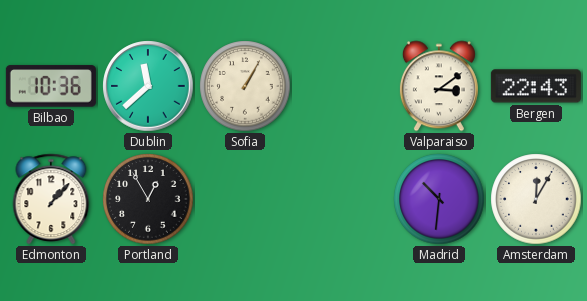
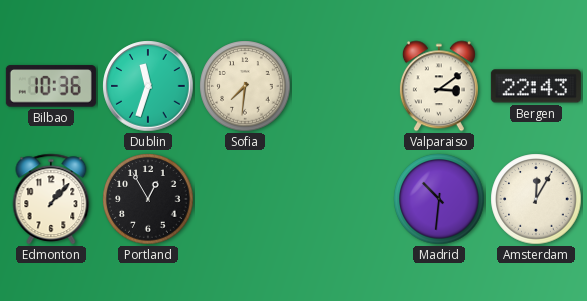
Dublin: 11:38 -> 11:33 (148, 86)
Sofia: 1:05 -> 7:31 (245, 86)
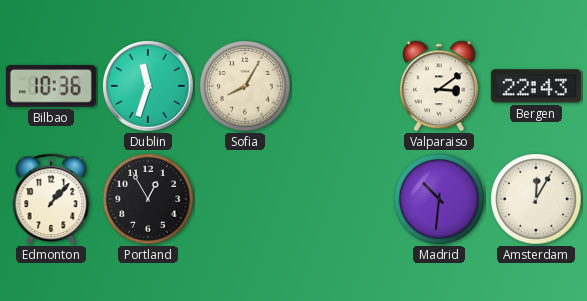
Sofia: 7:31 -> 8:05 (245, 86)
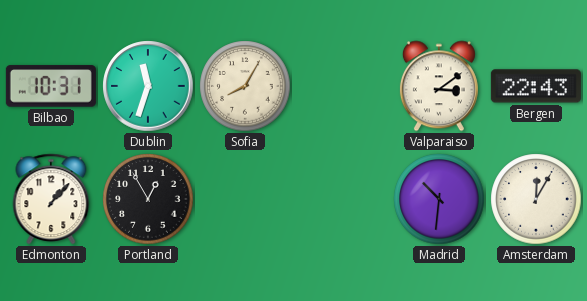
Bilbao: 10:36 -> 10:31 (51, 86)
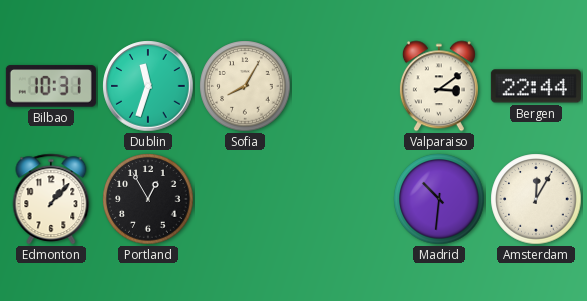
Bergen: 22:43 -> 22:44 (536, 86)
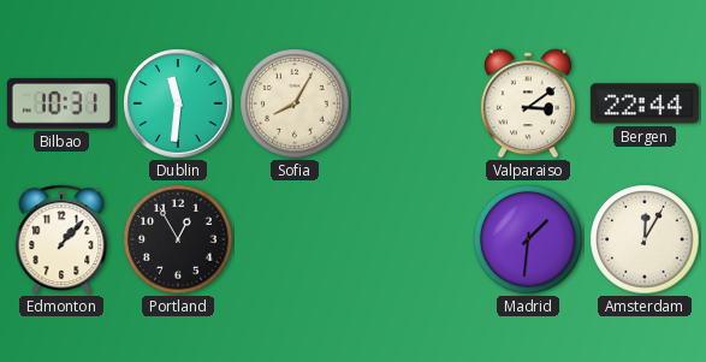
Dublin: 11:33 -> 11:31 (178, 103)
Madrid: 10:31 -> 1:31 (528, 239)
